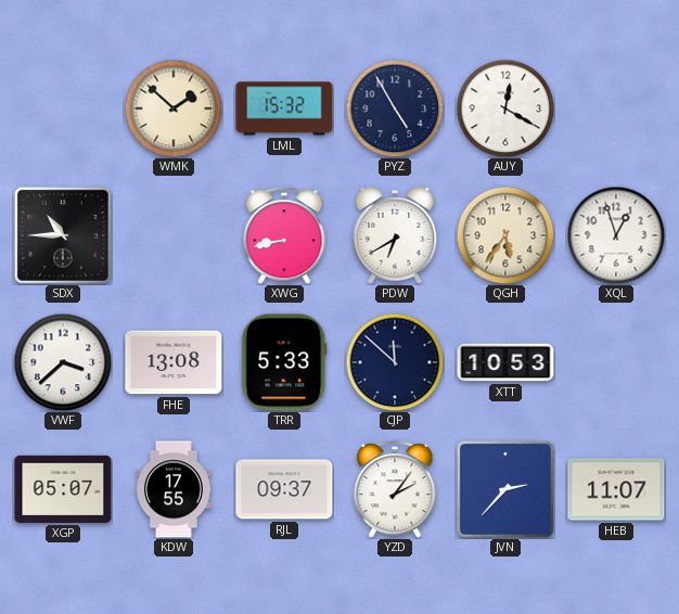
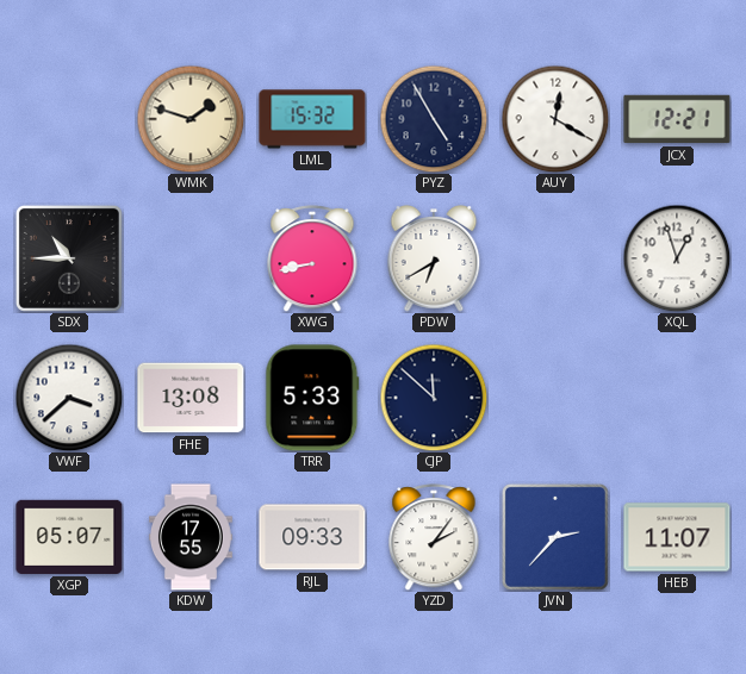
WMK: 1:52 -> 1:48 (191, 119)
JCX: none -> 12:21 (677, 119)
QGH: 5:36 -> none (505, 235)
XTT: 10:53 -> none (505, 362)
RJL: 09:37 -> 09:33 (312, 537)
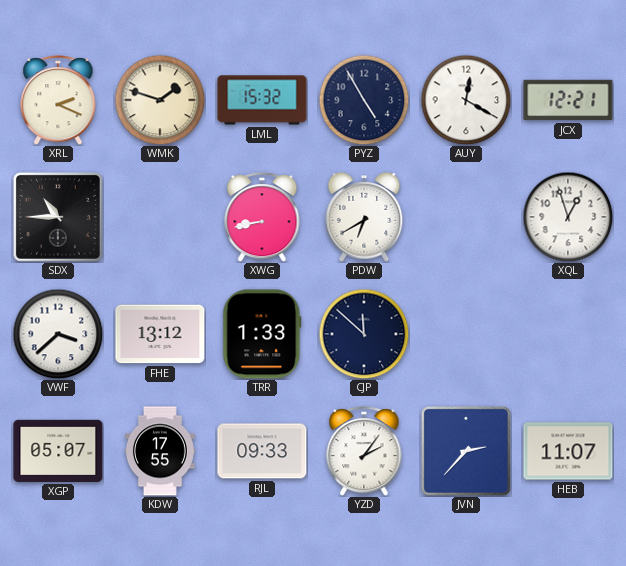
XRL: none -> 2:19 (58, 100)
FHE: 13:08 -> 13:12 (160, 334)
TRR: 5:33 -> 1:33 (262, 334)
